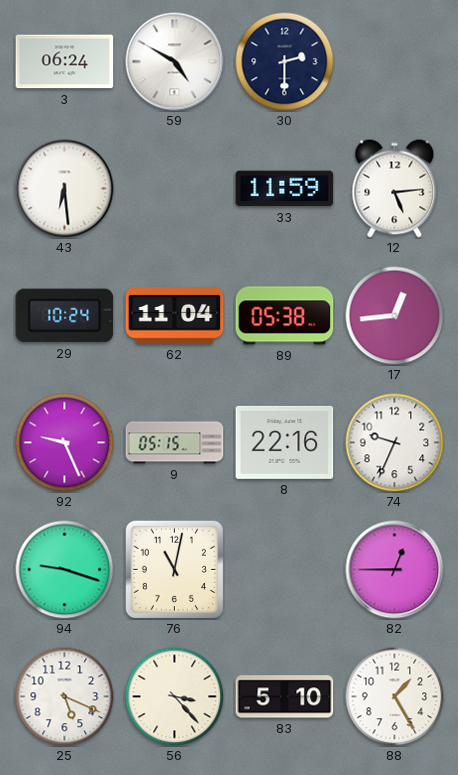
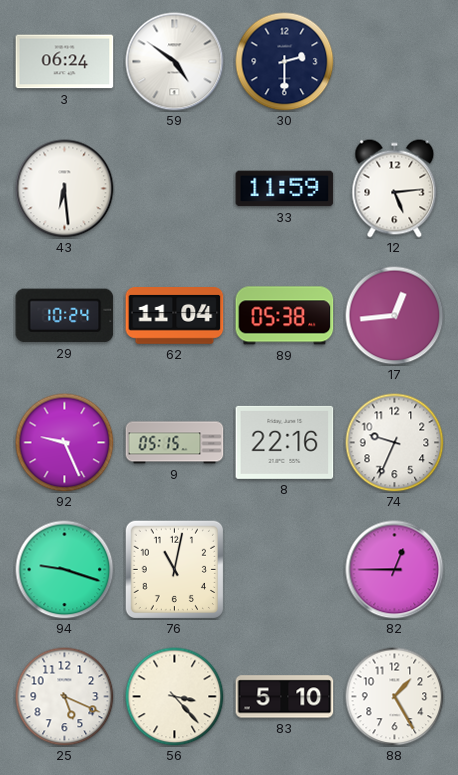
59: 4:50 -> 4:51 (175, 62)
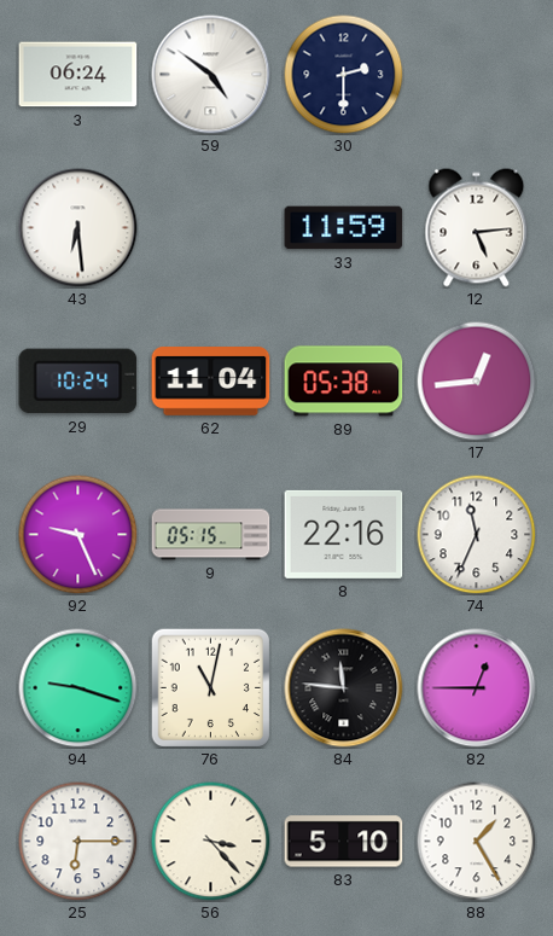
74: 9:34 -> 11:34 (477, 535)
84: none -> 11:46 (344, 688)
25: 5:19 -> 6:15 (78, 842)
